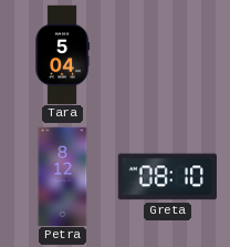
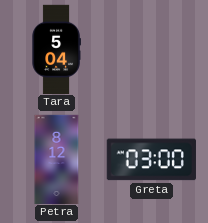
Greta: 08:10 -> 03:00 (151, 160)
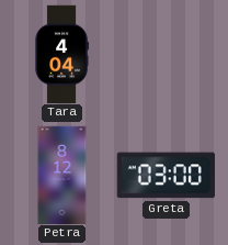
Tara: 5:04 -> 4:04 (61, 54)
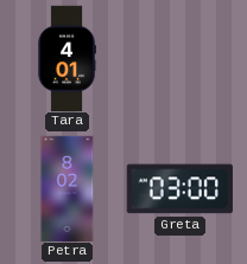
Tara: 4:04 -> 4:01 (66, 58)
Petra: 8:12 -> 8:02 (68, 188)
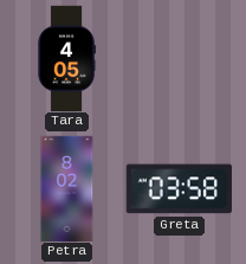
Tara: 4:01 -> 4:05 (66, 58)
Greta: 03:00 -> 03:58 (179, 189)
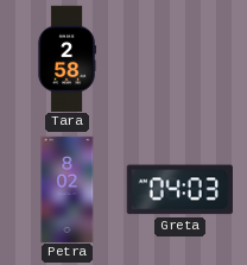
Tara: 4:05 -> 2:58 (66, 58)
Greta: 03:58 -> 04:03 (179, 190)
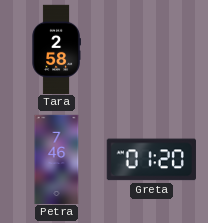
Petra: 8:02 -> 7:46 (57, 159)
Greta: 04:03 -> 01:20 (151, 160)
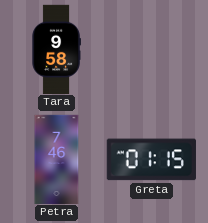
Tara: 2:58 -> 9:58 (56, 49)
Greta: 01:20 -> 01:15 (151, 160)
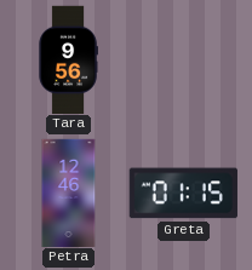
Tara: 9:58 -> 9:56 (68, 59)
Petra: 7:46 -> 12:46 (69, 193)
